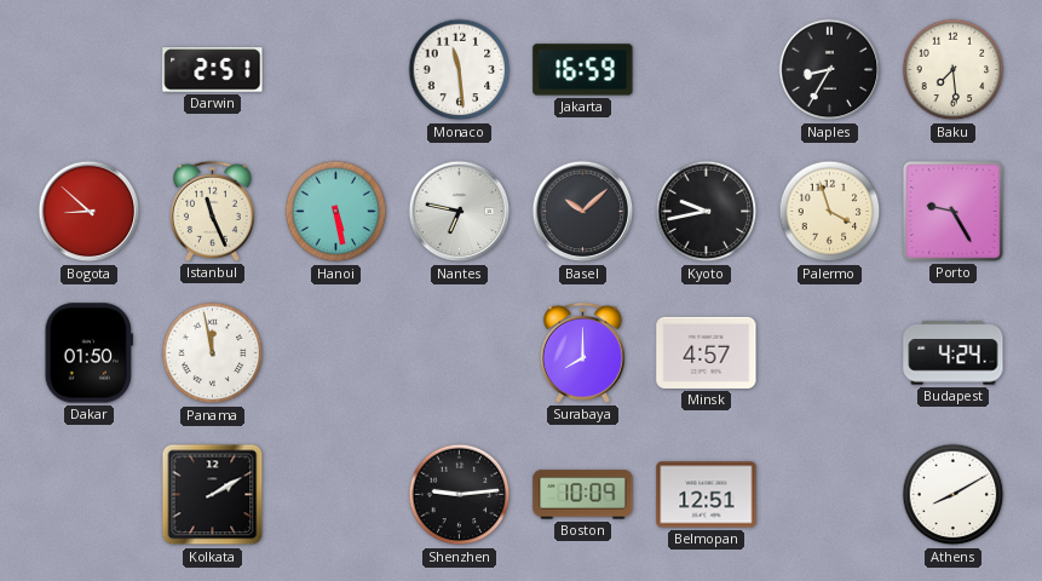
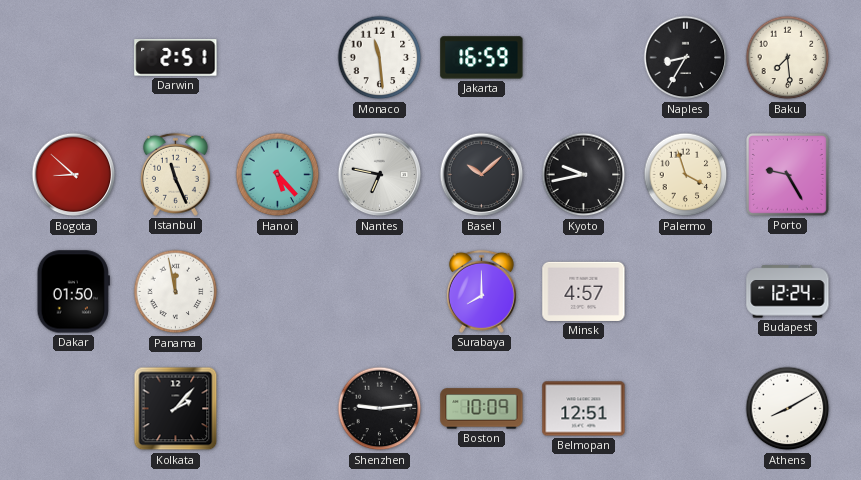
Hanoi: 5:28 -> 5:23 (278, 175)
Budapest: 4:24 -> 12:24 (788, 292)
Kolkata: 2:10 -> 2:07 (176, 409)
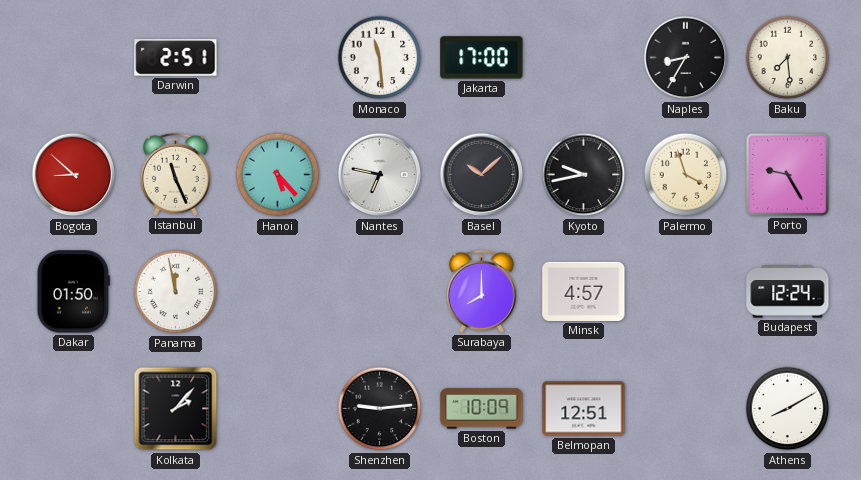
Jakarta: 16:59 -> 17:00 (482, 58)
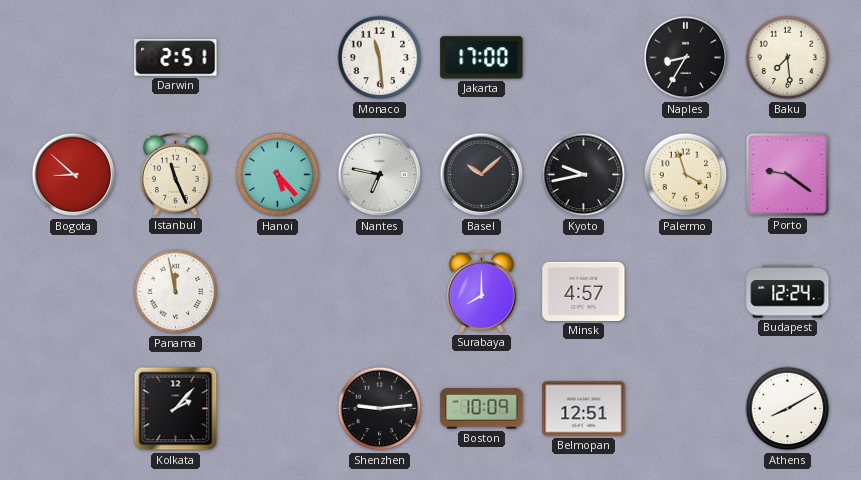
Porto: 9:25 -> 9:21 (788, 175)
Dakar: 01:50 -> none (73, 292)
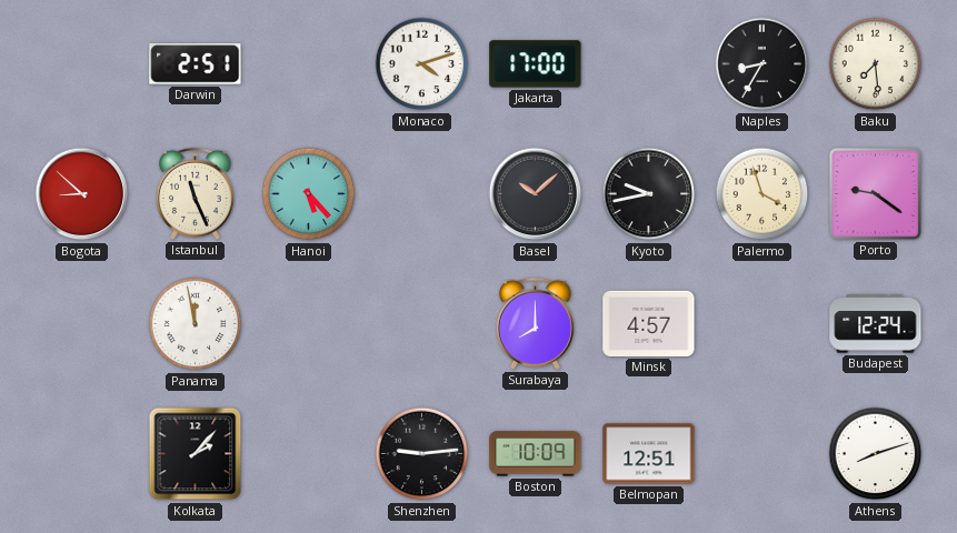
Monaco: 11:29 -> 4:12 (422, 64)
Nantes: 6:47 -> none (380, 175)
Athens: 8:10 -> 8:12 (876, 454)
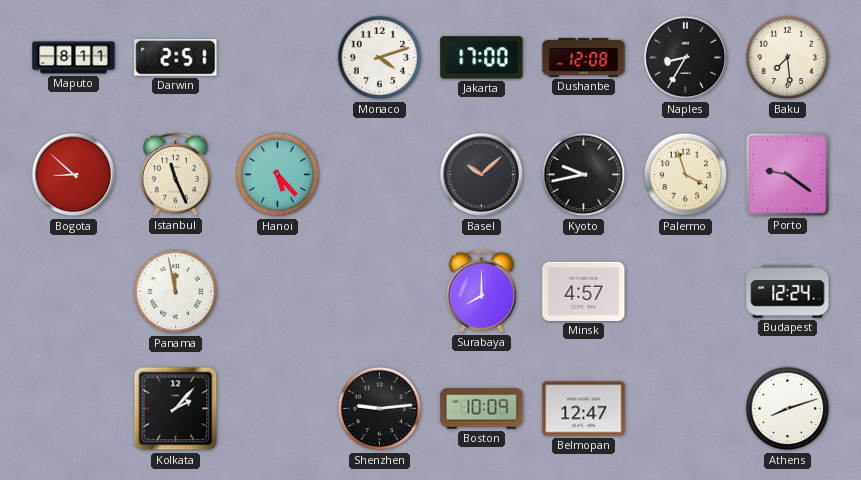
Maputo: none -> 8:11 (74, 58)
Dushanbe: none -> 12:08 (584, 57)
Belmopan: 12:51 -> 12:47 (584, 409)
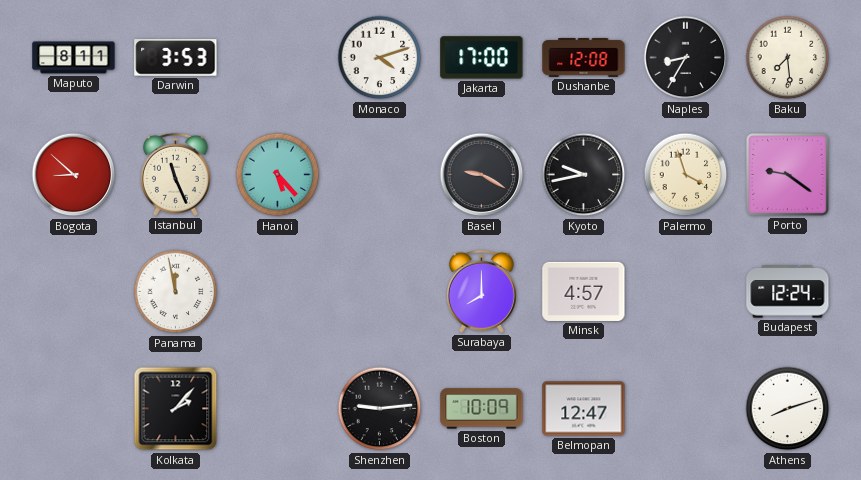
Darwin: 2:51 -> 3:53 (176, 58)
Basel: 10:08 -> 9:20 (482, 175)
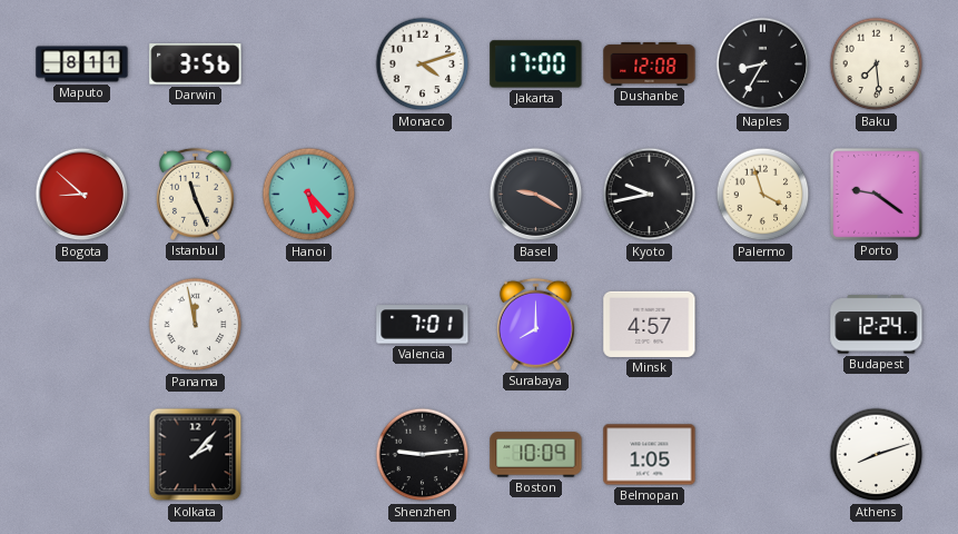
Darwin: 3:53 -> 3:56 (196, 65)
Valencia: none -> 7:01 (423, 325)
Belmopan: 12:47 -> 1:05 (650, 455)
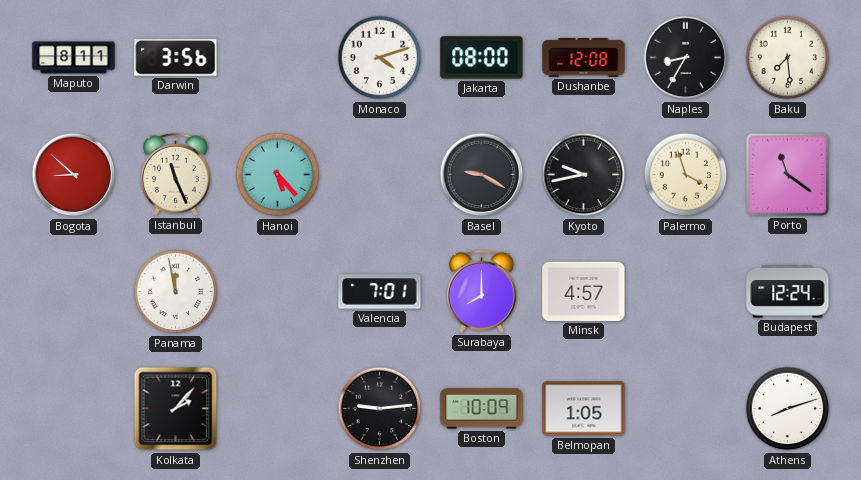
Jakarta: 17:00 -> 08:00 (482, 58)
Porto: 9:21 -> 11:21 (788, 175)
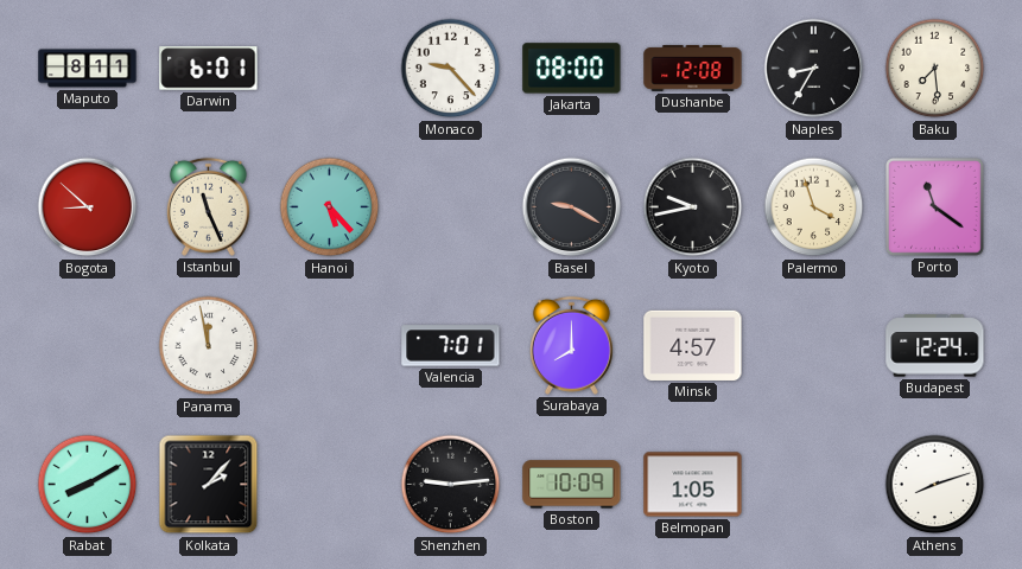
Darwin: 3:56 -> 6:01 (209, 69)
Monaco: 4:12 -> 9:23 (451, 69)
Rabat: none -> 8:10 (88, 485)
